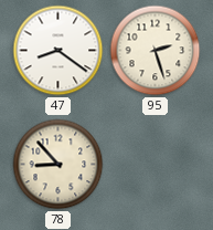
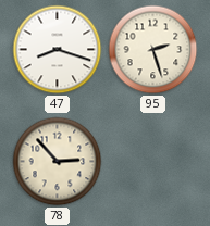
47: 8:21 -> 8:18 (58, 50)
78: 8:53 -> 2:53 (58, 162)
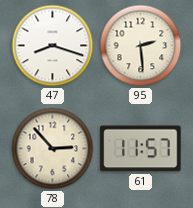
95: 2:27 -> 2:29 (141, 46)
61: none -> 11:57 (141, 149)
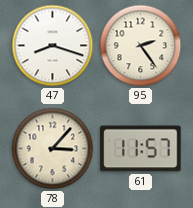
95: 2:29 -> 2:24 (141, 46)
78: 2:53 -> 3:07 (53, 149)
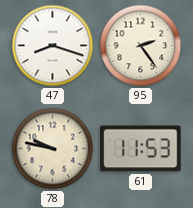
78: 3:07 -> 9:47 (53, 149)
61: 11:57 -> 11:53 (141, 149)
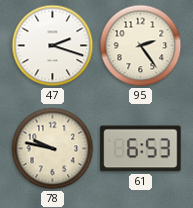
47: 8:18 -> 2:18 (53, 46)
61: 11:53 -> 6:53 (141, 149)
